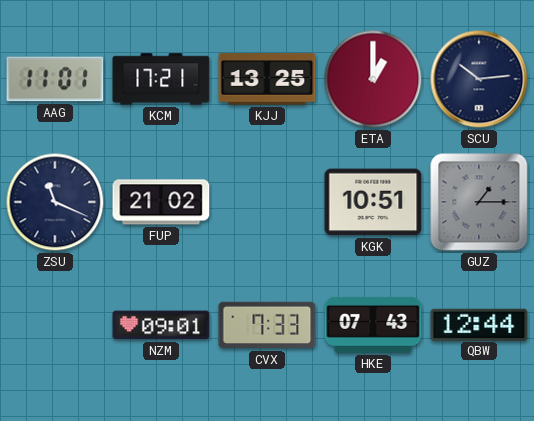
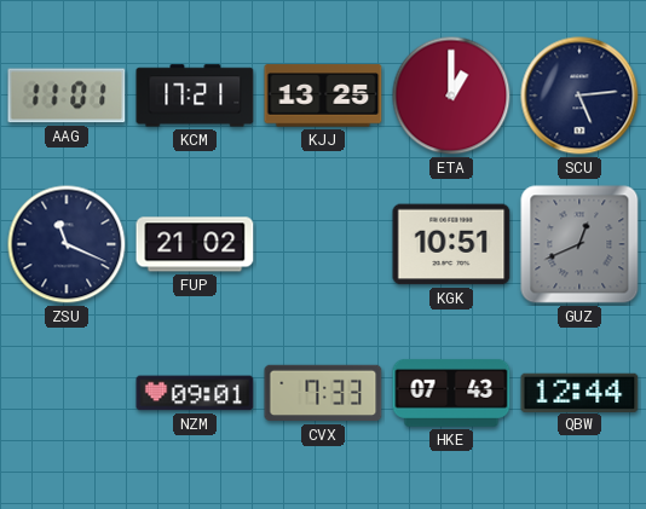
SCU: 10:14 -> 5:14 (579, 96)
GUZ: 1:15 -> 12:41 (579, 244)
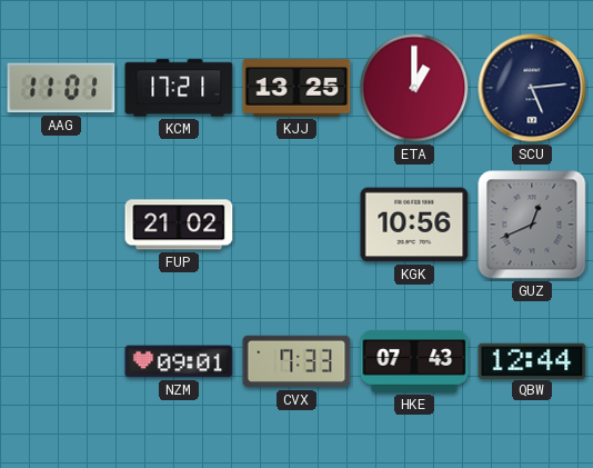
ZSU: 11:19 -> none (67, 244)
KGK: 10:51 -> 10:56 (414, 225)
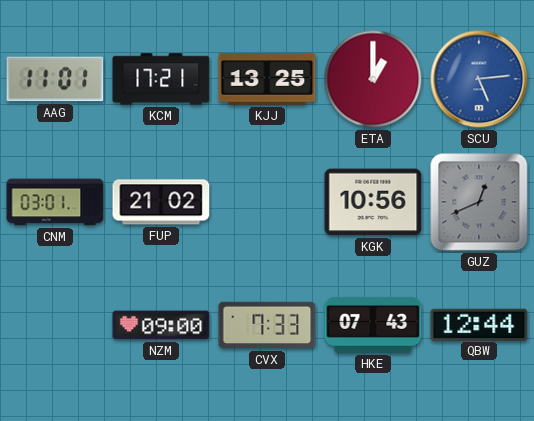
SCU dial: navy -> blue (479, 79)
CNM: none -> 03:01 (55, 202)
NZM: 09:01 -> 09:00 (161, 325)
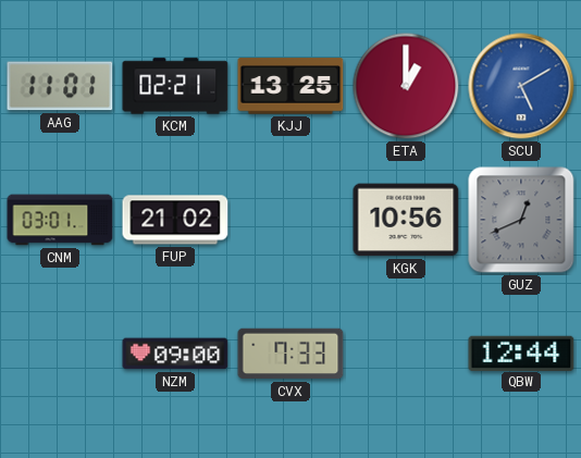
KCM: 17:21 -> 02:21 (175, 86)
SCU: 5:14 -> 5:10 (521, 86)
HKE: 07:43 -> none (373, 325)
